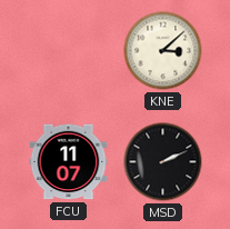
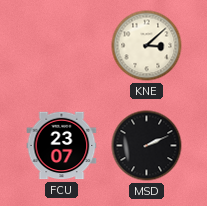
FCU: 11:07 -> 23:07 (62, 146)
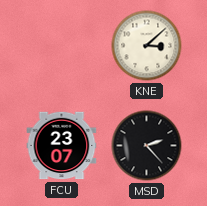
MSD: 2:11 -> 2:23 (147, 146)
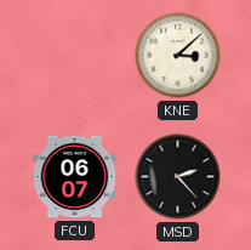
FCU: 23:07 -> 06:07 (75, 177)
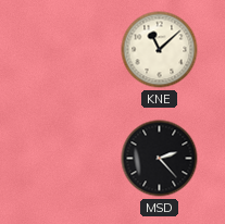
KNE: 3:08 -> 11:08 (160, 50)
FCU: 06:07 -> none (75, 177)
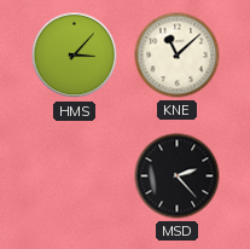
HMS: none -> 3:07 (75, 56)
